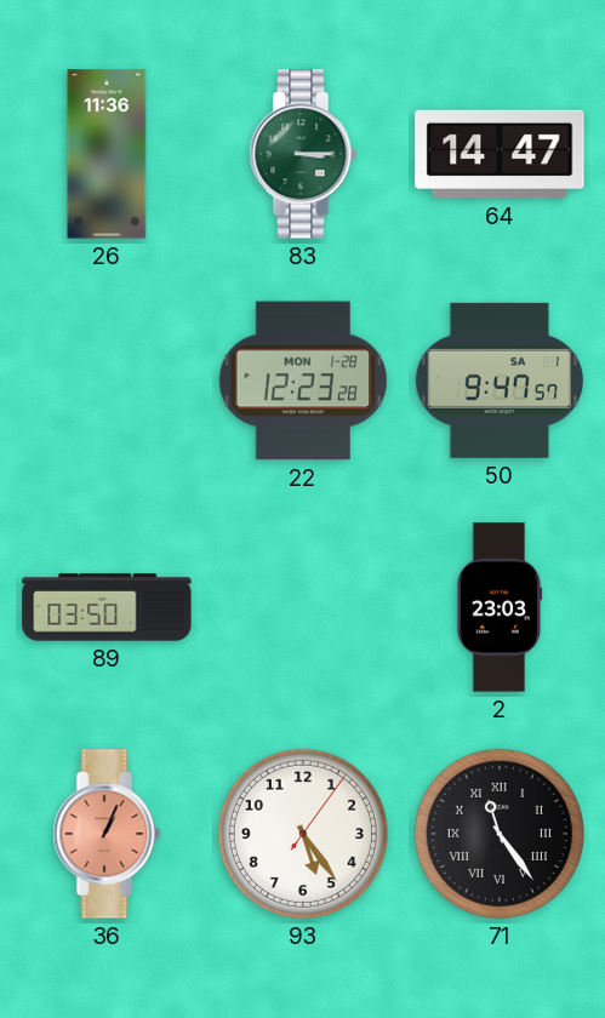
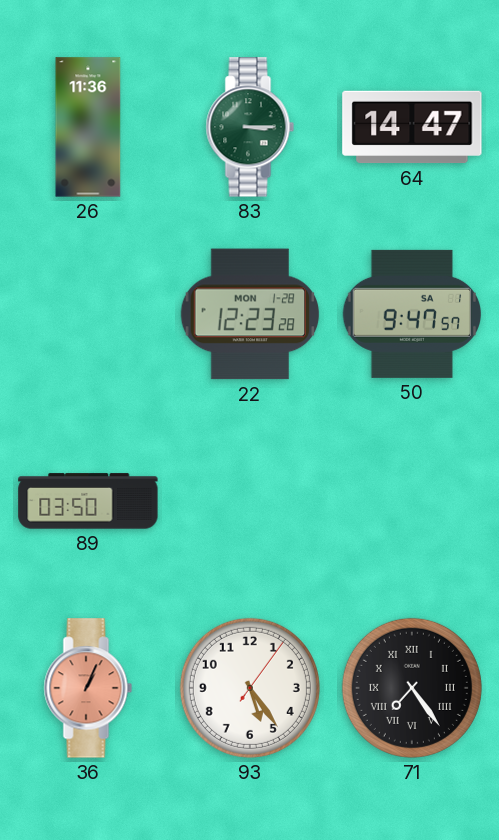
2: 23:03 -> none (500, 607)
71: 11:24 -> 7:24 (412, 688)
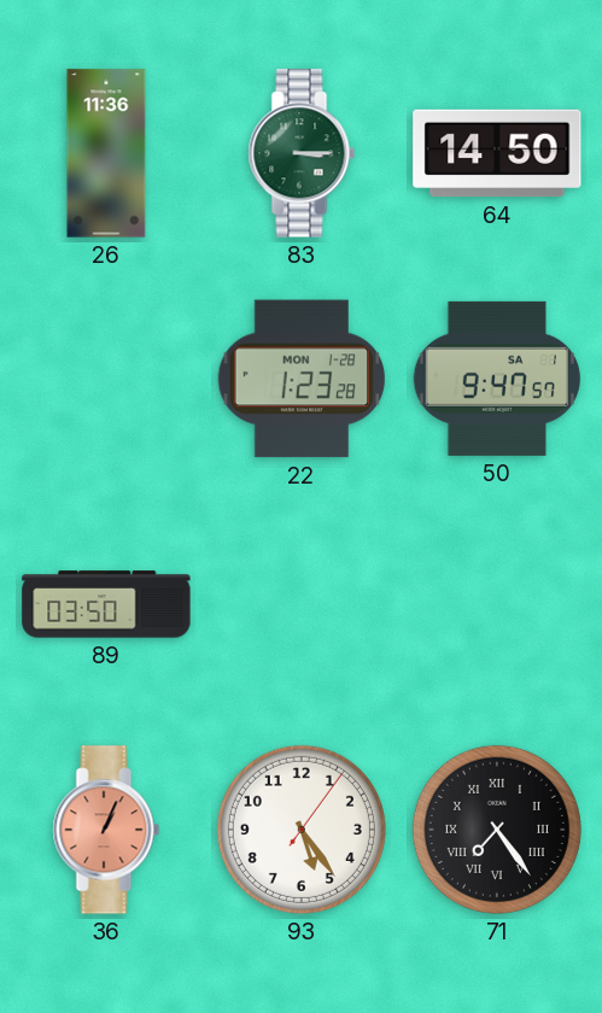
64: 14:47 -> 14:50 (497, 153)
22: 12:23 -> 1:23 (302, 379)
